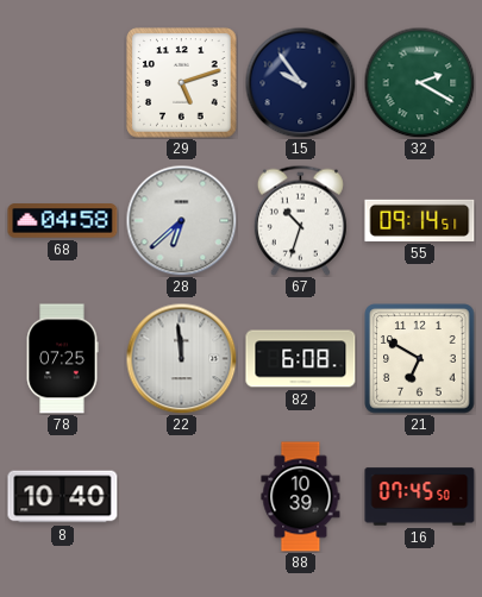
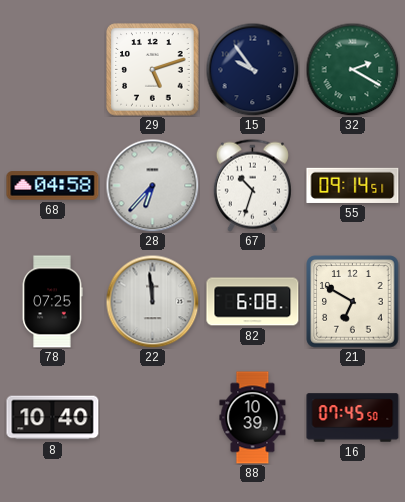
28: 6:38 -> 6:37 (152, 185)
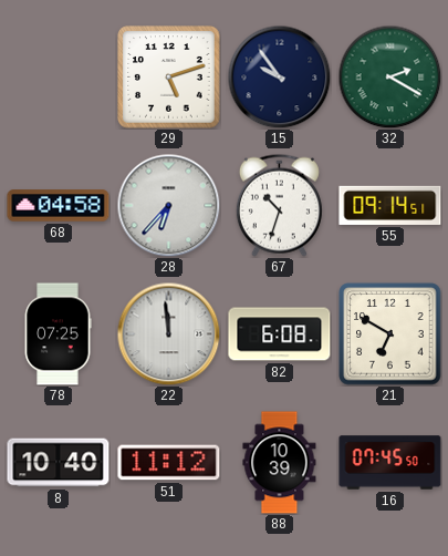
51: none -> 11:12 (169, 463)
